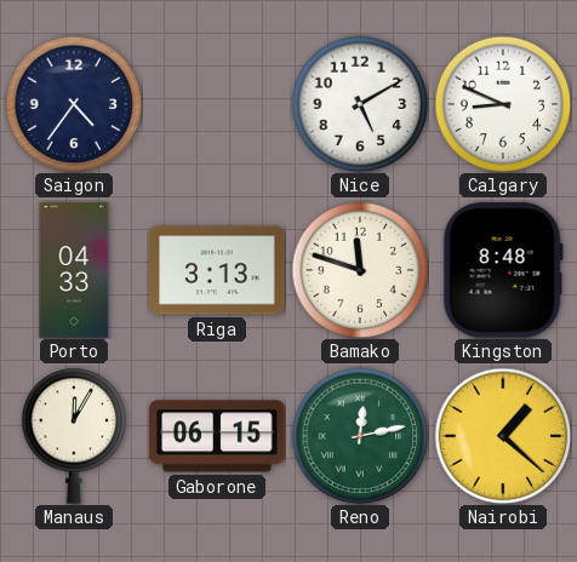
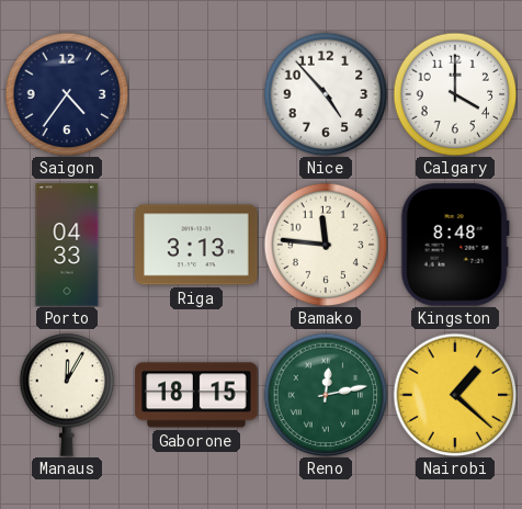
Nice: 5:10 -> 4:53 (326, 94)
Calgary: 8:49 -> 4:00 (455, 94)
Bamako: 11:48 -> 11:46 (326, 245)
Gaborone: 06:15 -> 18:15 (196, 395)
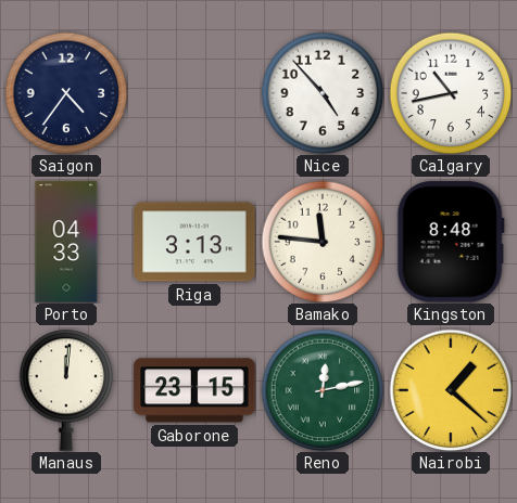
Calgary: 4:00 -> 10:43 (451, 93)
Manaus: 12:05 -> 12:01 (66, 390)
Gaborone: 18:15 -> 23:15 (194, 390)
